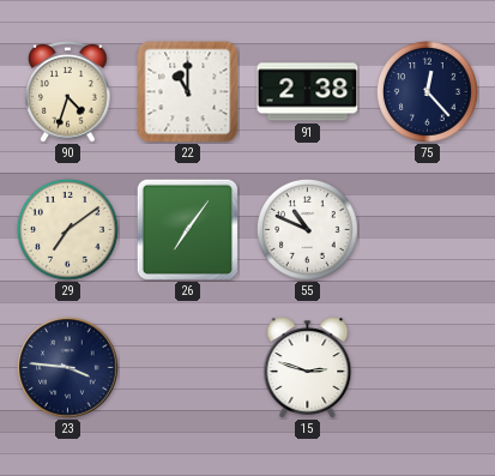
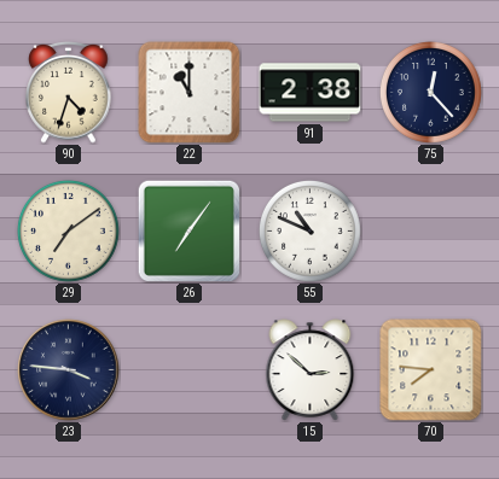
15: 2:48 -> 2:52 (311, 370)
70: none -> 7:46 (431, 370)
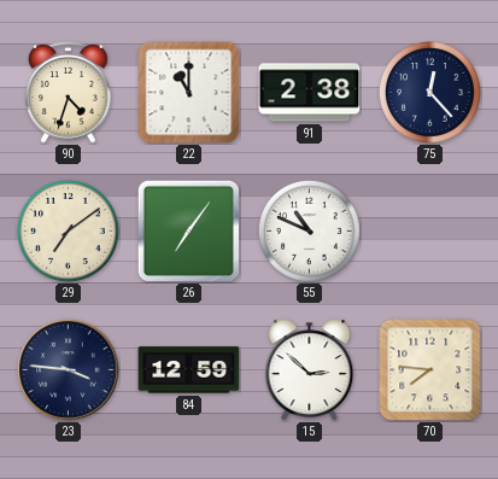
84: none -> 12:59 (189, 370)
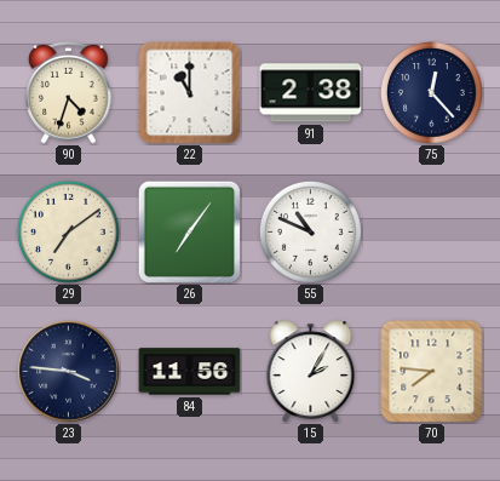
84: 12:59 -> 11:56 (190, 372)
15: 2:52 -> 2:05 (311, 372)
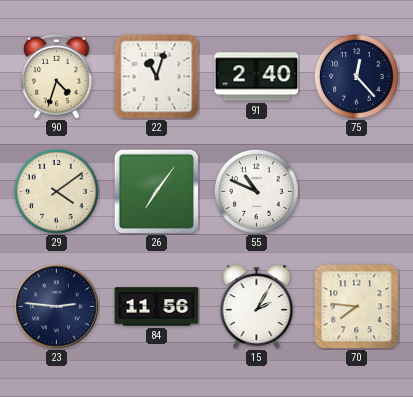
22: 11:00 -> 11:03 (157, 77)
91: 2:38 -> 2:40 (257, 77)
29: 7:09 -> 4:09 (57, 192)
23: 3:46 -> 2:46 (57, 307)
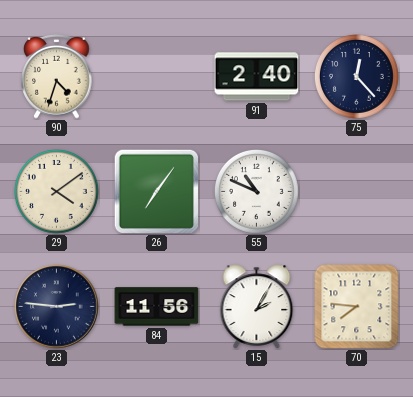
22: 11:03 -> none (157, 77)
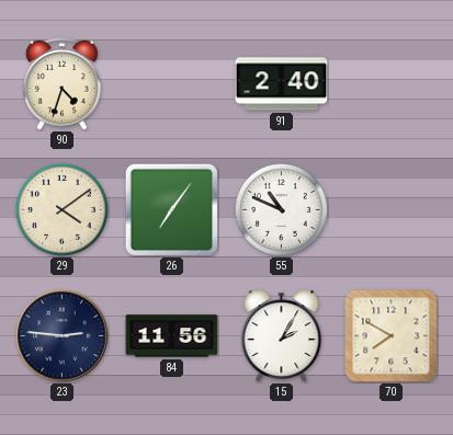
75: 12:23 -> none (357, 77)
70: 7:46 -> 7:50 (392, 336)
